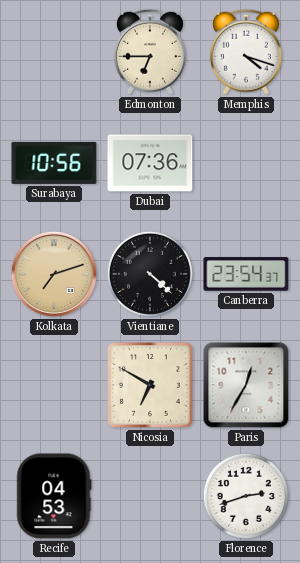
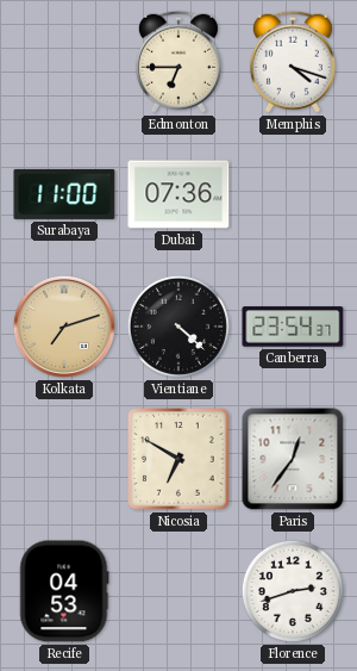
Surabaya: 10:56 -> 11:00 (64, 194)
Paris: 12:35 -> 12:36 (293, 459)
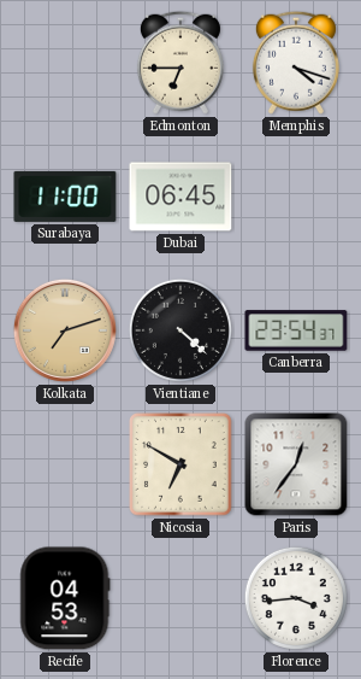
Dubai: 07:36 -> 06:45 (180, 197)
Florence: 2:42 -> 3:44 (296, 598)
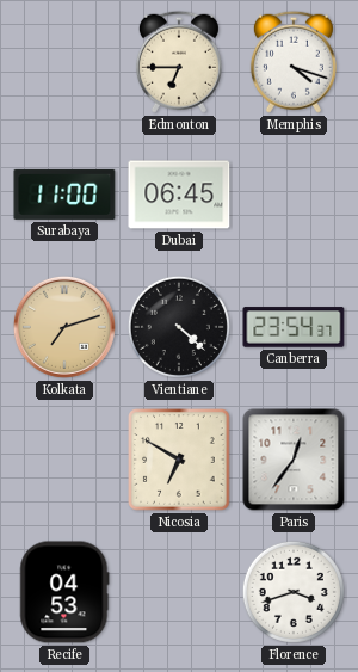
Florence: 3:44 -> 3:42 (294, 592)
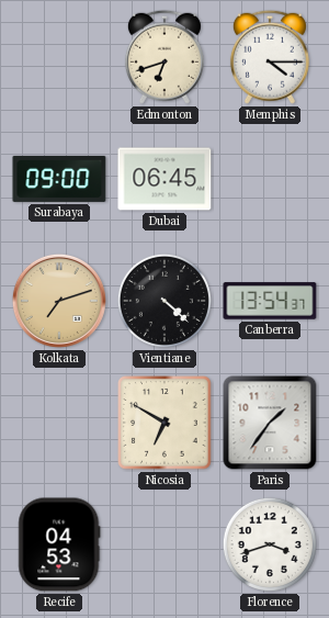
Edmonton: 6:45 -> 6:42 (164, 57)
Memphis: 4:18 -> 4:15 (270, 57)
Surabaya: 11:00 -> 09:00 (59, 179)
Canberra: 23:54 -> 13:54 (270, 301)
Paris: 12:36 -> 1:36 (270, 423)
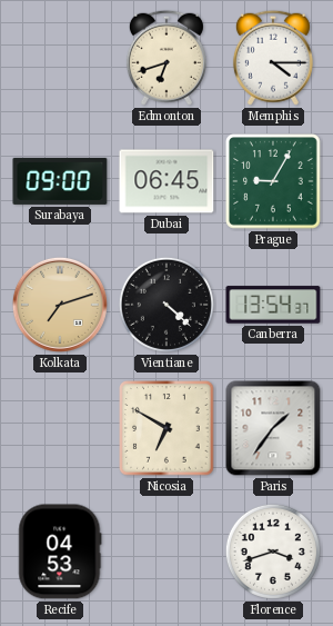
Prague: none -> 9:05 (273, 181)
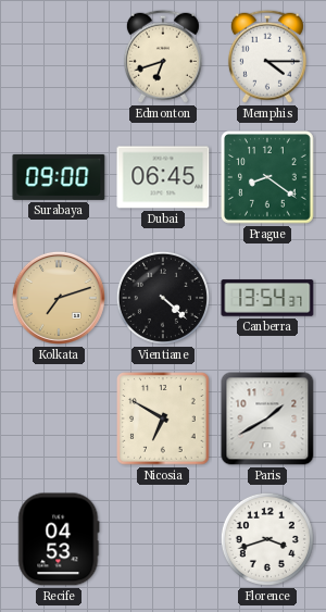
Prague: 9:05 -> 8:21 (267, 177)
Paris: 1:36 -> 1:40 (267, 419)
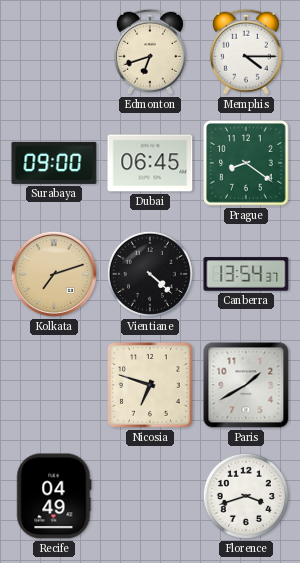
Nicosia: 6:50 -> 6:48 (150, 385)
Recife: 04:53 -> 04:49 (54, 496)
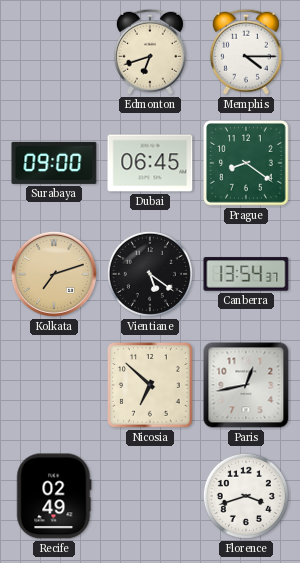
Vientiane: 4:22 -> 5:21 (150, 274)
Nicosia: 6:48 -> 6:52 (150, 385)
Paris: 1:40 -> 12:43 (246, 385)
Recife: 04:49 -> 02:49 (54, 496)
